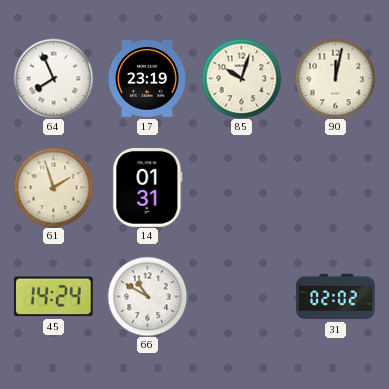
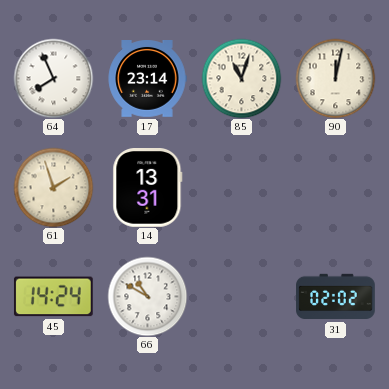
17: 23:19 -> 23:14 (147, 79)
85: 10:03 -> 11:03 (241, 78)
14: 01:31 -> 13:31 (148, 188)
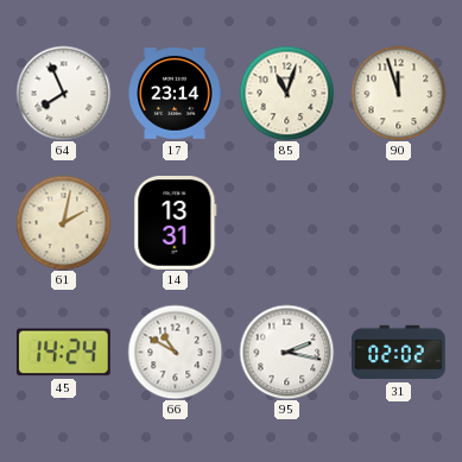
90: 12:02 -> 11:57 (398, 93)
61: 1:57 -> 2:02 (63, 222)
95: none -> 2:17 (286, 352)
